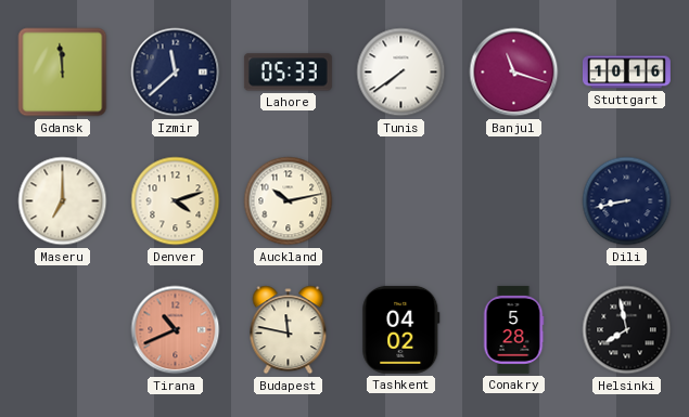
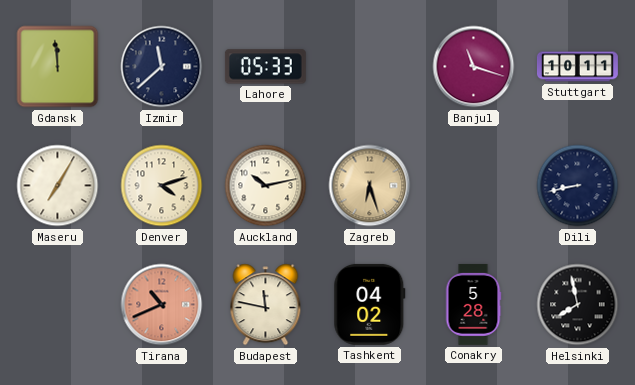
Tunis: 7:39 -> none (401, 73)
Stuttgart: 10:16 -> 10:11 (577, 67)
Maseru: 7:00 -> 7:05 (58, 186)
Zagreb: none -> 6:27 (370, 186)
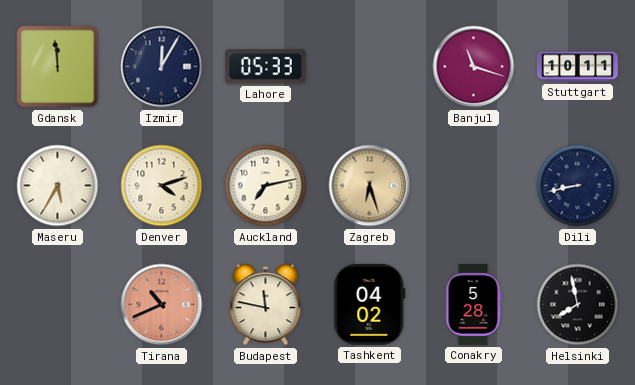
Izmir: 11:38 -> 12:05 (162, 67)
Maseru: 7:05 -> 5:35 (58, 186)
Auckland: 10:13 -> 7:13 (266, 186)
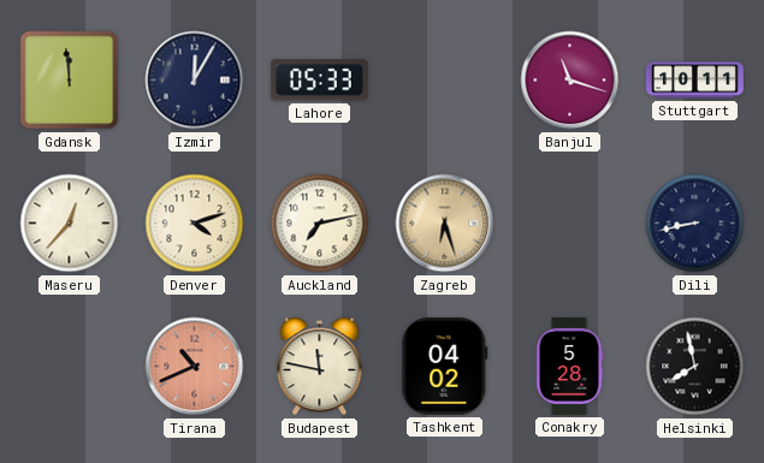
Maseru: 5:35 -> 12:37 (70, 224)
